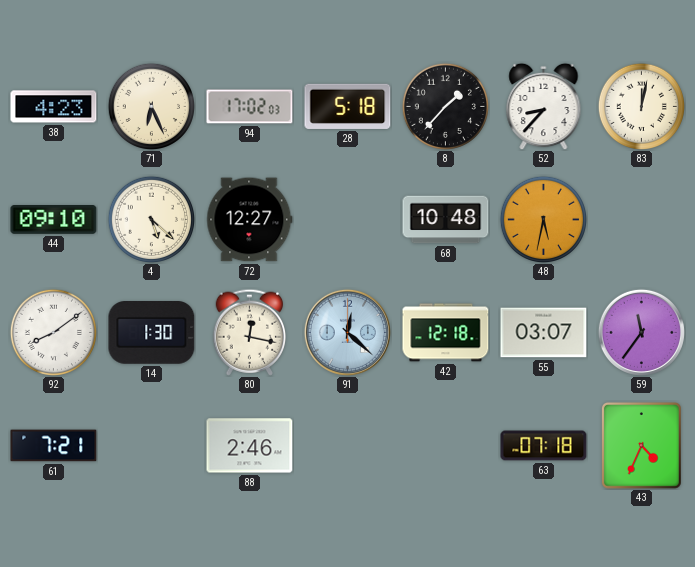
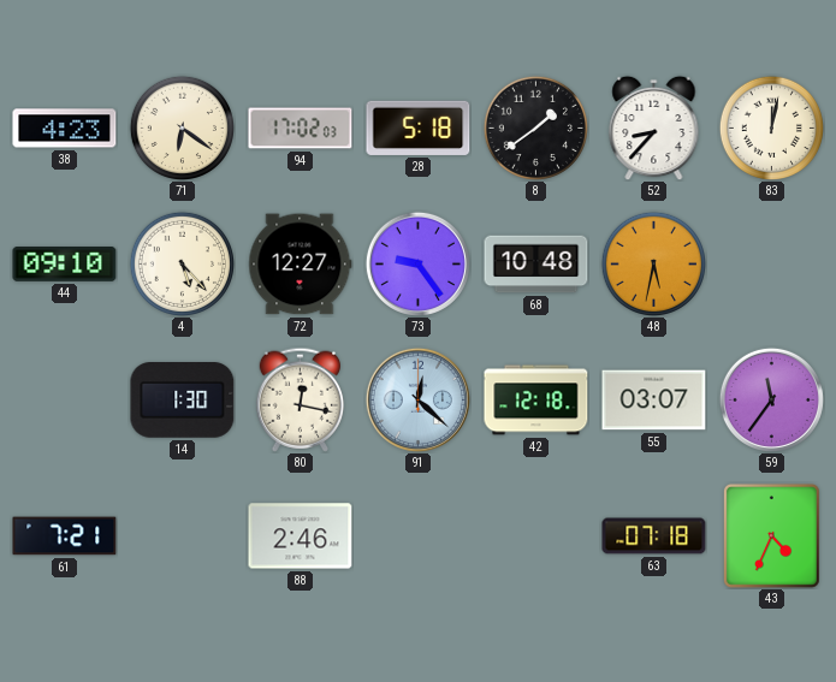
71: 6:26 -> 6:21 (182, 127)
8: 1:37 -> 1:39 (535, 127)
4: 5:22 -> 5:23 (182, 263)
73: none -> 9:24 (417, 263)
92: 8:09 -> none (53, 332)
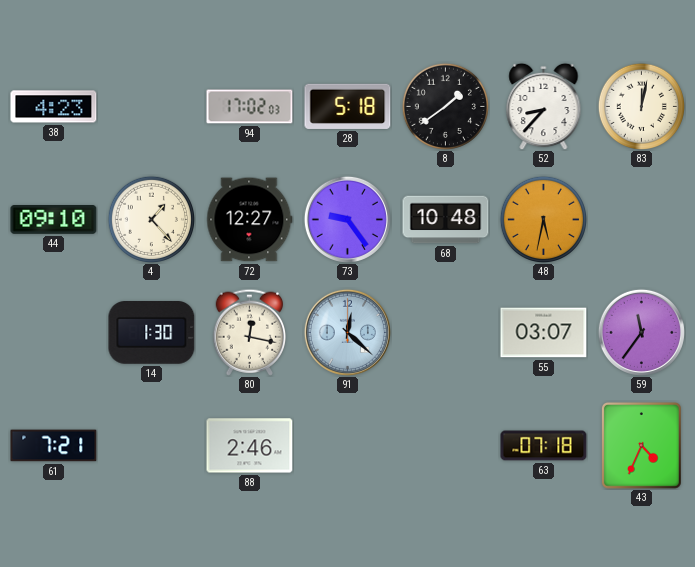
71: 6:21 -> none (182, 127)
4: 5:23 -> 1:23 (151, 219)
42: 12:18 -> none (536, 401)
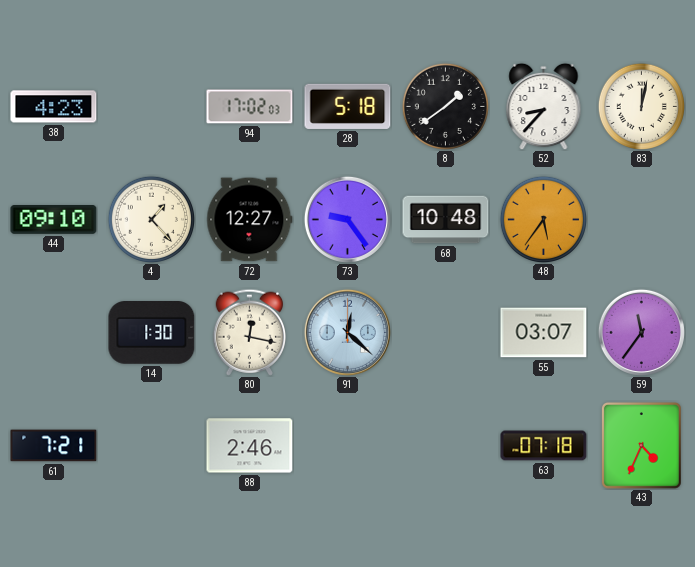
48: 5:32 -> 5:36 (543, 219)
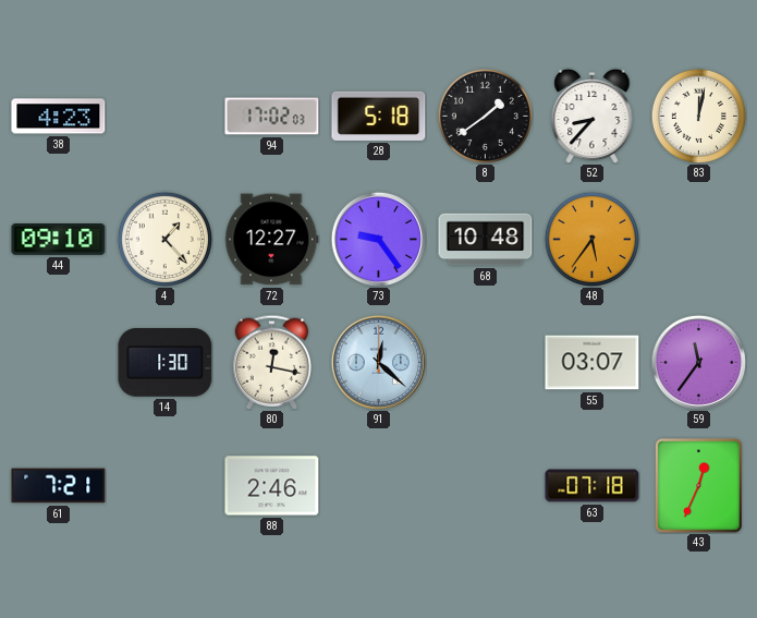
43: 4:34 -> 12:34 (698, 486)
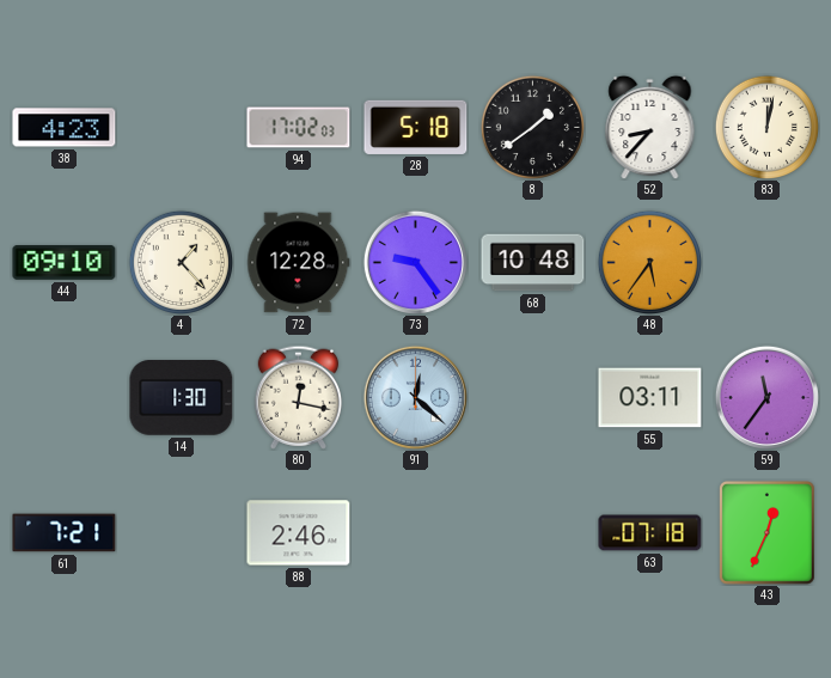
72: 12:27 -> 12:28 (299, 263)
55: 03:07 -> 03:11 (650, 398)
